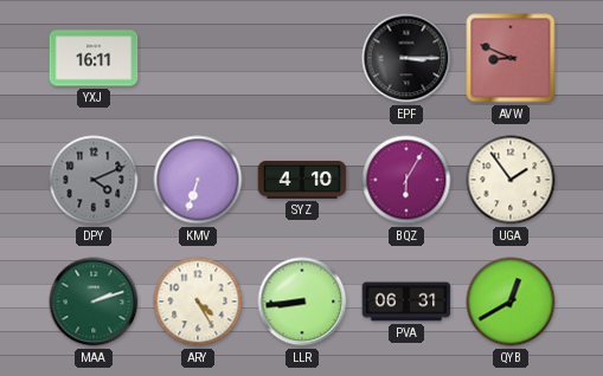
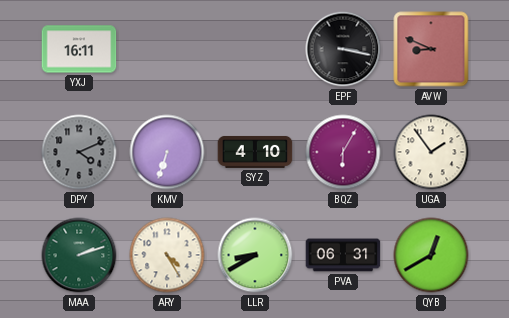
EPF: 3:15 -> 3:17 (343, 49)
LLR: 8:44 -> 8:40 (255, 255)
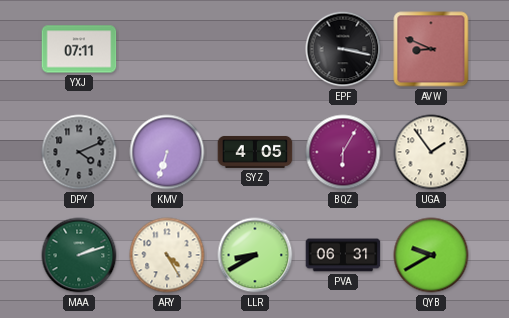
YXJ: 16:11 -> 07:11 (79, 49)
SYZ: 4:10 -> 4:05 (255, 152)
QYB: 12:40 -> 9:40 (431, 255)
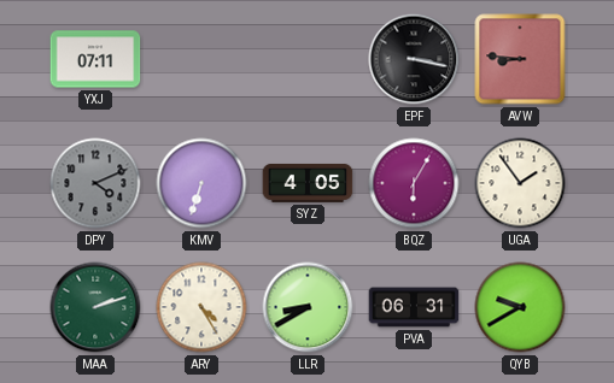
AVW: 8:49 -> 8:46 (520, 59)
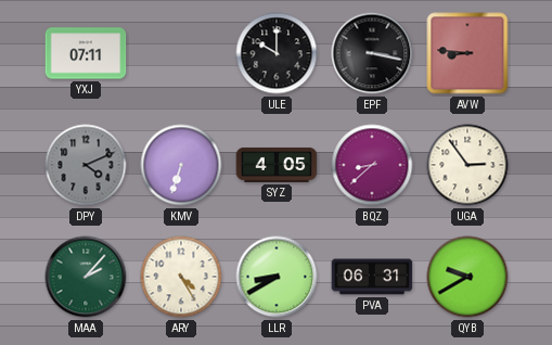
ULE: none -> 10:00 (277, 53)
BQZ: 6:05 -> 8:38 (372, 165)
UGA: 1:54 -> 2:54 (467, 165)
MAA: 2:12 -> 2:07 (86, 277)
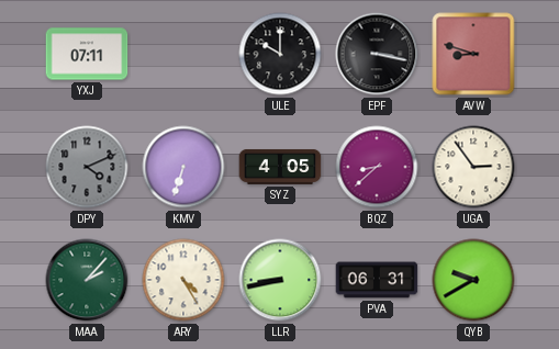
AVW: 8:46 -> 8:48 (473, 54)
LLR: 8:40 -> 8:43 (280, 280)
